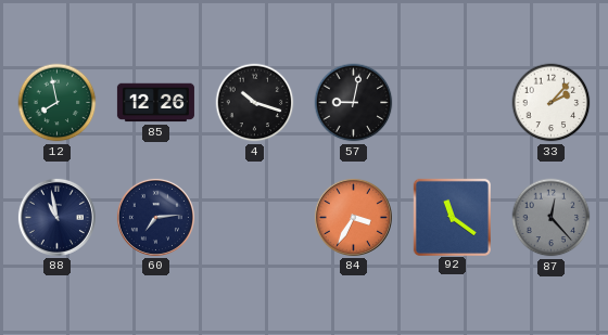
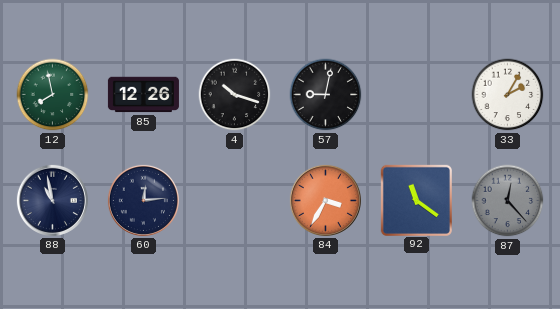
33: 2:07 -> 2:05 (508, 95)
60: 7:14 -> 12:14 (143, 200)
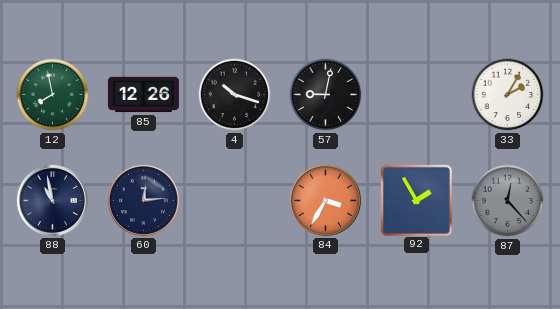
92: 11:21 -> 1:55 (416, 200)
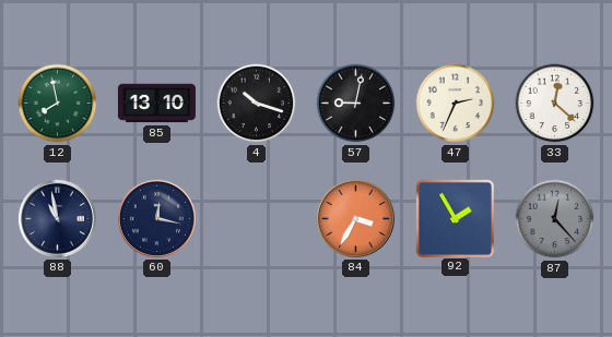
85: 12:26 -> 13:10 (156, 104)
47: none -> 2:34 (456, 104)
33: 2:05 -> 12:22 (555, 104)
60: 12:14 -> 12:17 (156, 218)
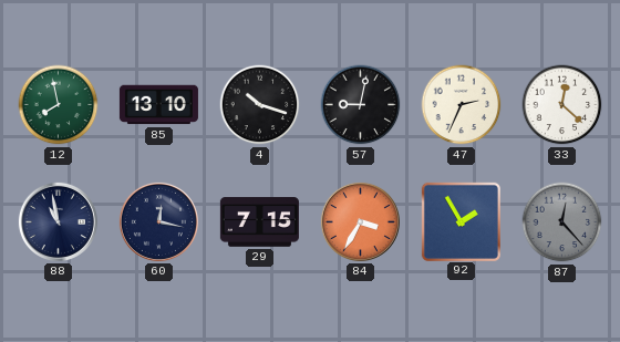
29: none -> 7:15 (259, 222)
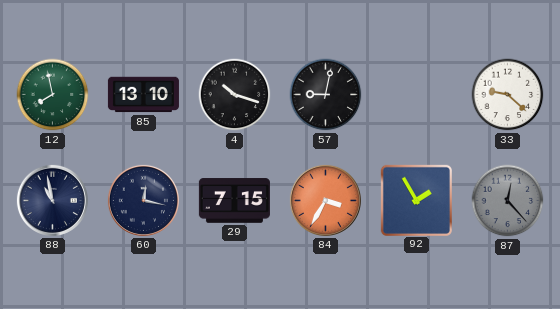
47: 2:34 -> none (462, 105)
33: 12:22 -> 9:22 (508, 95)
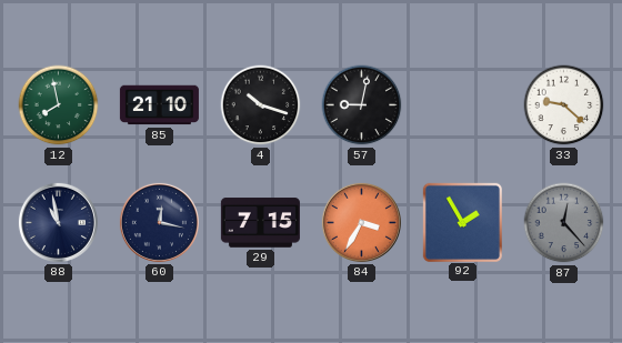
85: 13:10 -> 21:10 (159, 105)
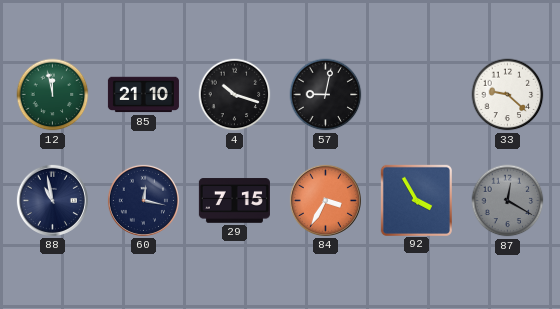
12: 7:58 -> 11:58 (53, 95)
92: 1:55 -> 3:55 (416, 200)
87: 12:23 -> 12:20 (508, 201)
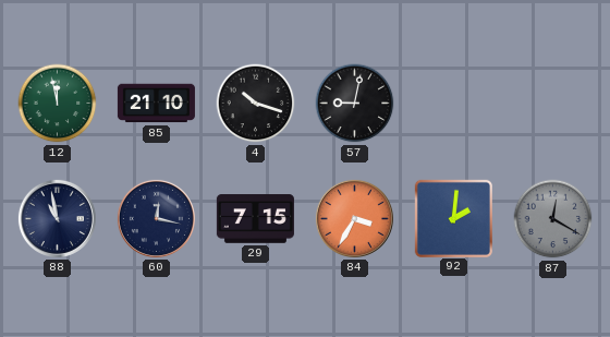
33: 9:22 -> none (508, 95)
92: 3:55 -> 2:01 (453, 218)
